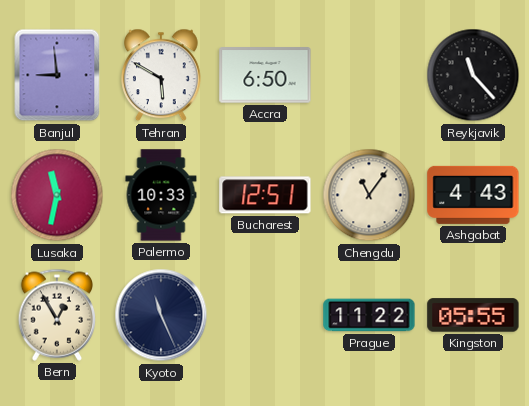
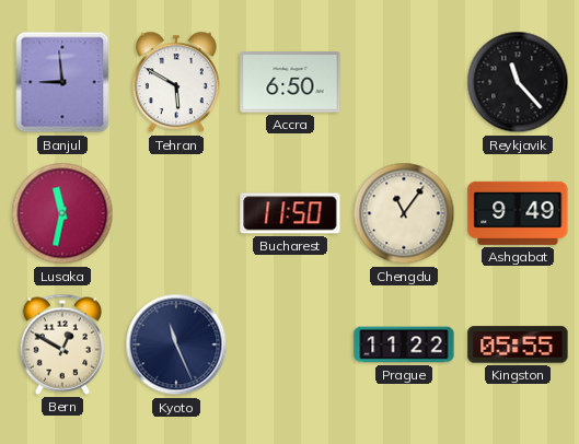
Palermo: 10:33 -> none (161, 195)
Bucharest: 12:51 -> 11:50 (290, 213)
Ashgabat: 4:43 -> 9:49 (518, 213)
Bern: 12:55 -> 12:50 (62, 344)
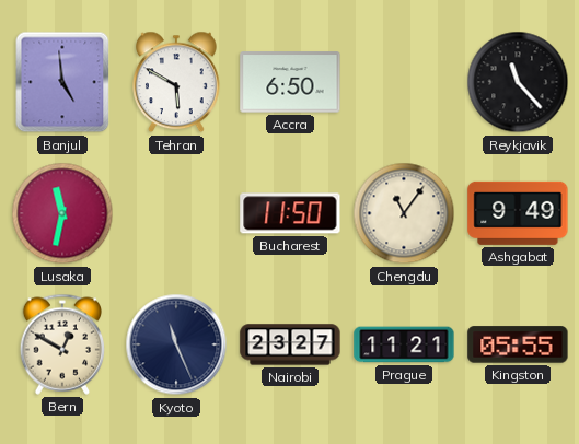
Banjul: 8:59 -> 4:59 (62, 82)
Nairobi: none -> 23:27 (290, 344)
Prague: 11:22 -> 11:21 (404, 344)
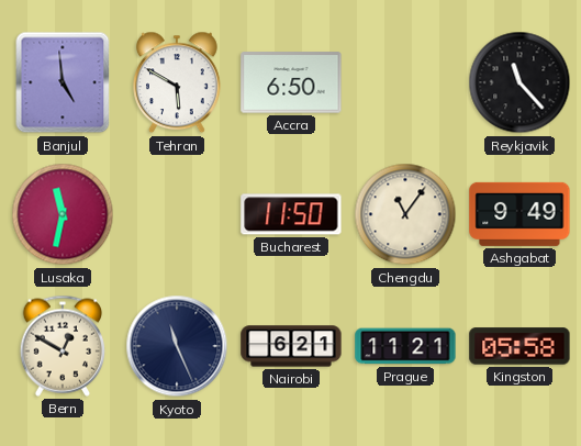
Nairobi: 23:27 -> 6:21 (291, 346)
Kingston: 05:55 -> 05:58 (519, 346)
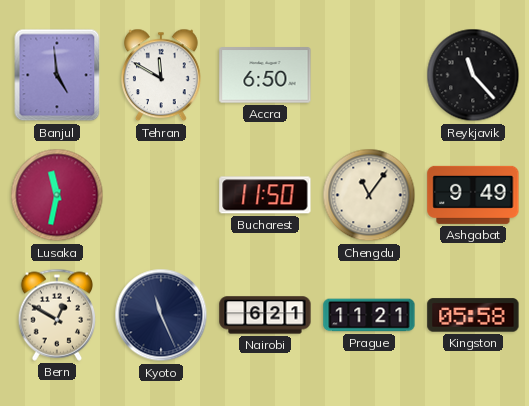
Tehran: 5:50 -> 11:50 (162, 75)
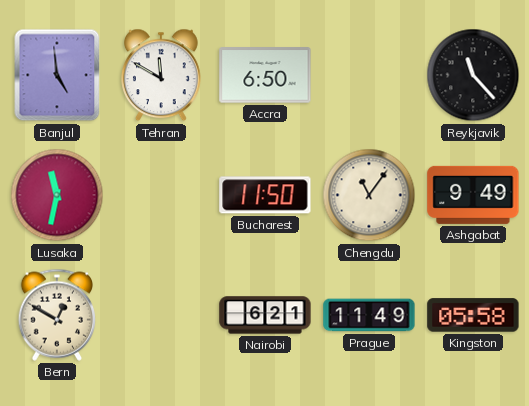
Kyoto: 11:26 -> none (161, 315)
Prague: 11:21 -> 11:49 (369, 315)
